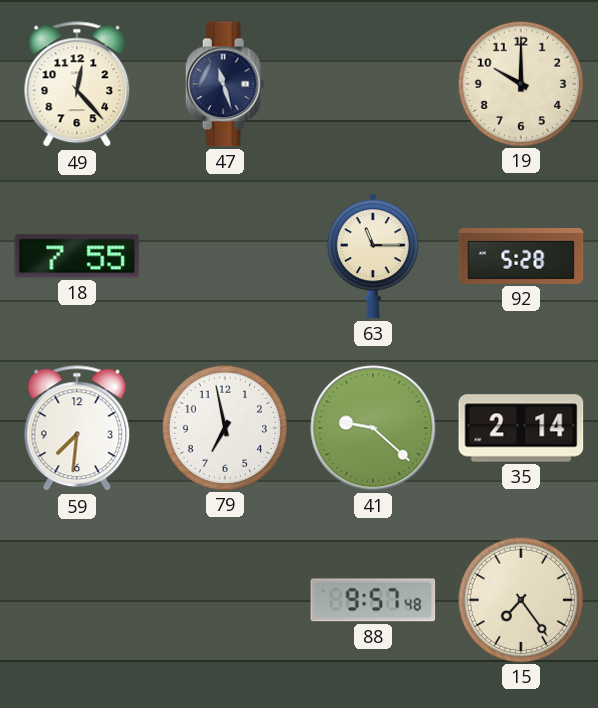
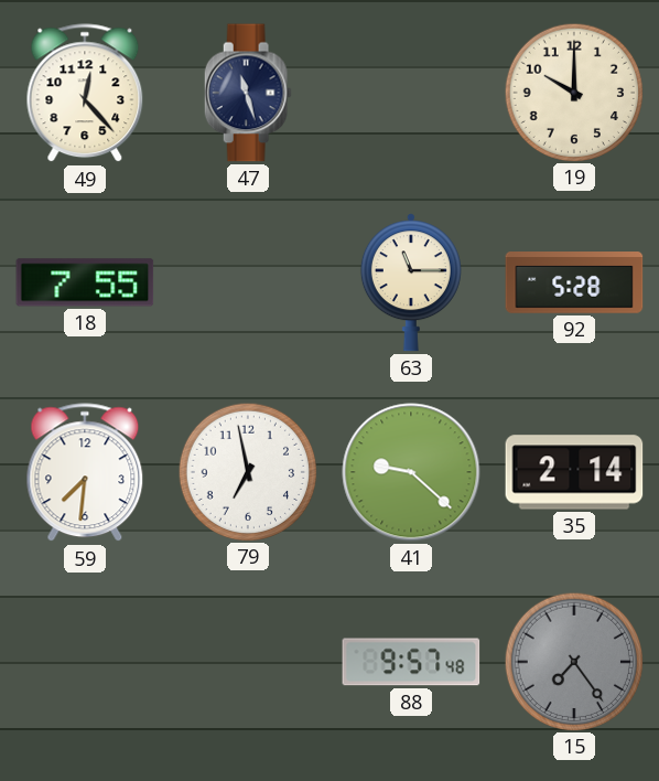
15 dial: cream -> grey (573, 661)
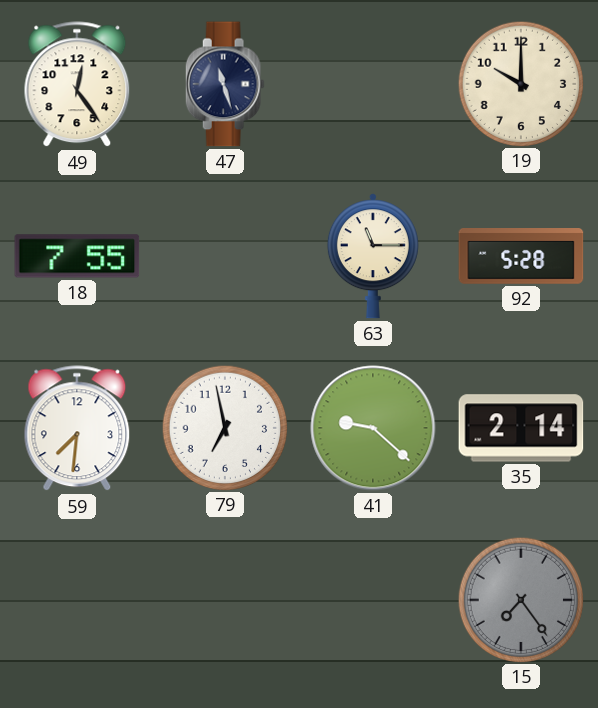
49: 12:23 -> 12:24 (77, 85)
88: 9:57 -> none (411, 662)
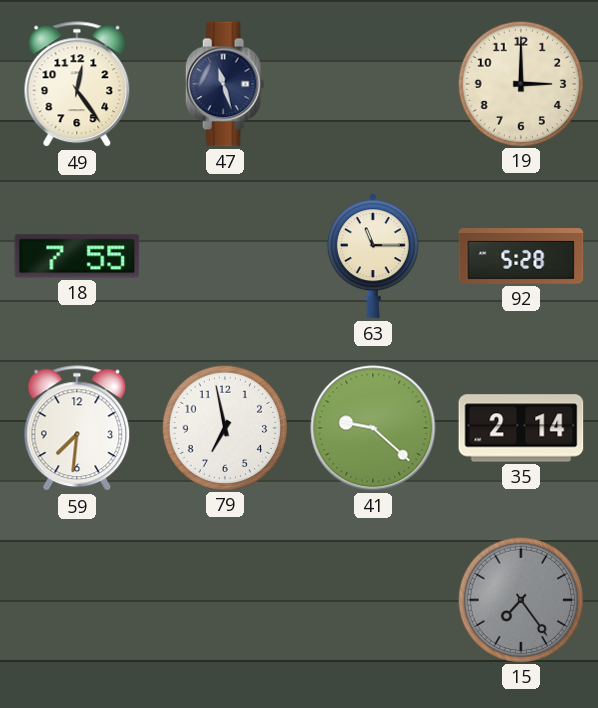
19: 10:00 -> 3:00 (520, 83)
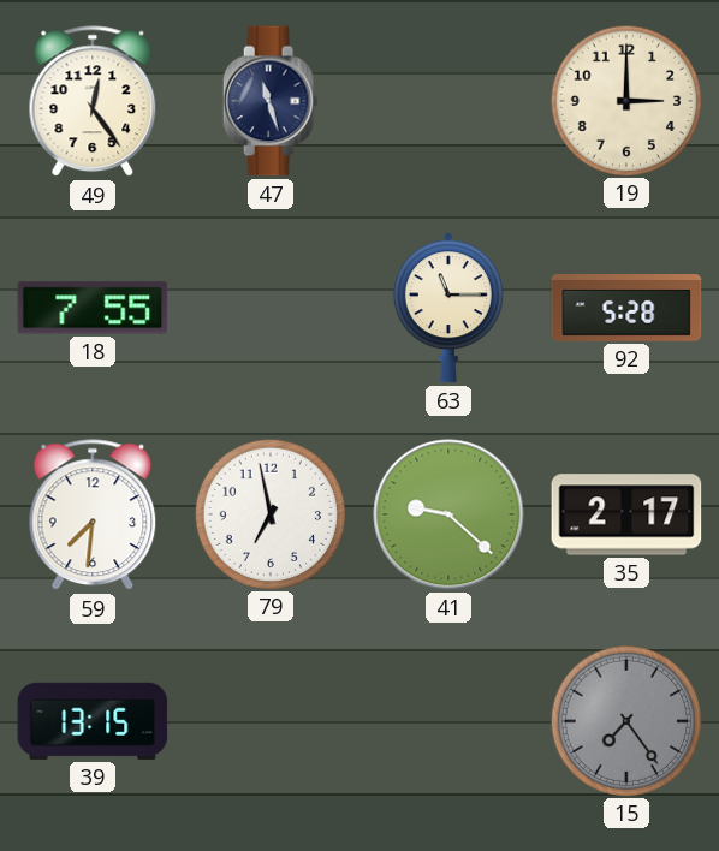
35: 2:14 -> 2:17 (626, 514)
39: none -> 13:15 (93, 721)
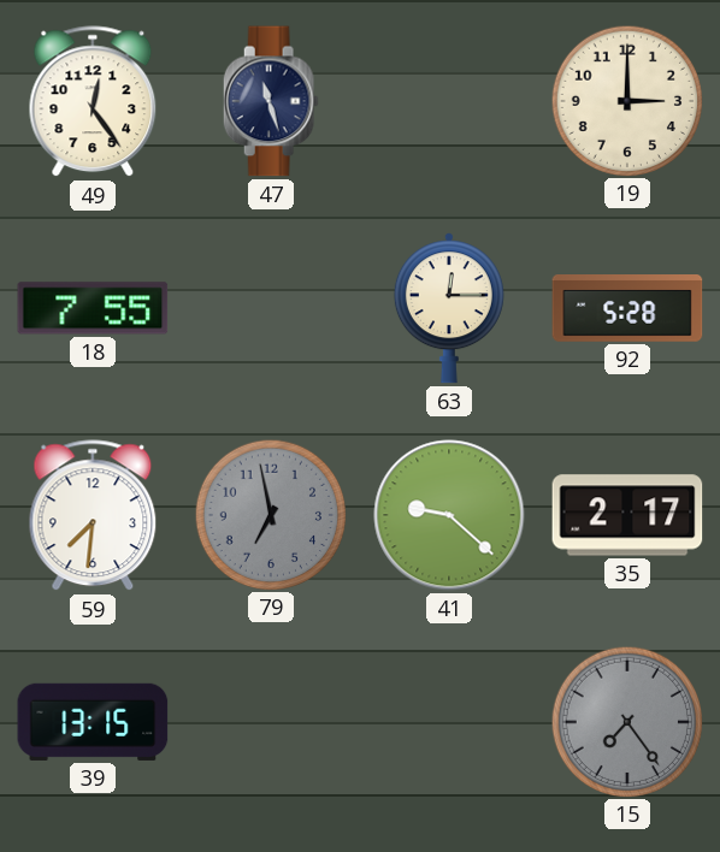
63: 11:15 -> 12:15 (449, 308)
79 dial: white -> grey (270, 514)
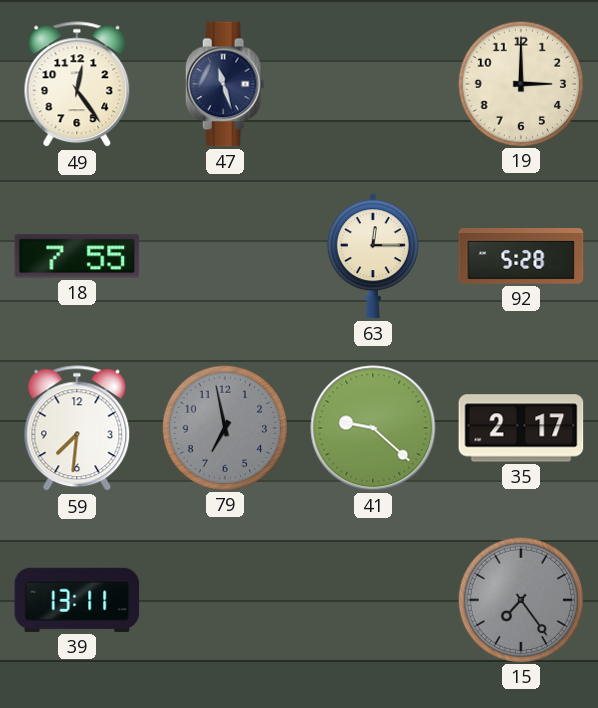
39: 13:15 -> 13:11 (77, 600)
